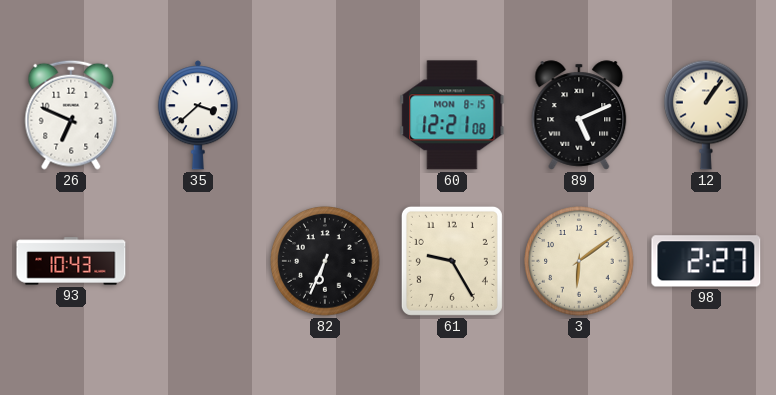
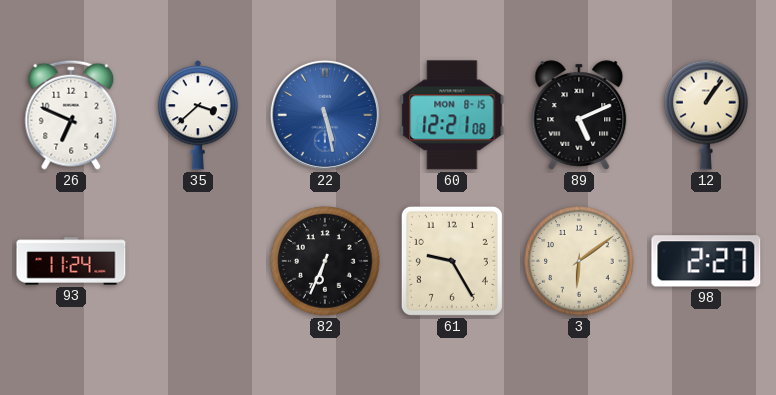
22: none -> 5:28 (325, 115)
93: 10:43 -> 11:24 (71, 261)
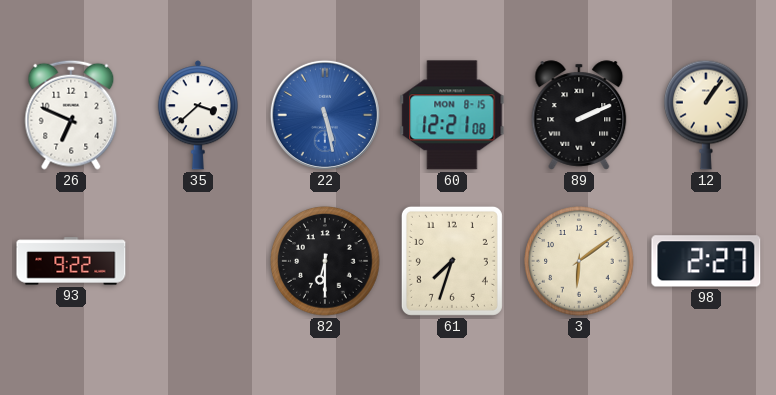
89: 5:11 -> 2:11 (579, 115)
93: 11:24 -> 9:22 (71, 261)
82: 6:34 -> 6:30 (325, 261)
61: 9:25 -> 7:33 (452, 261)
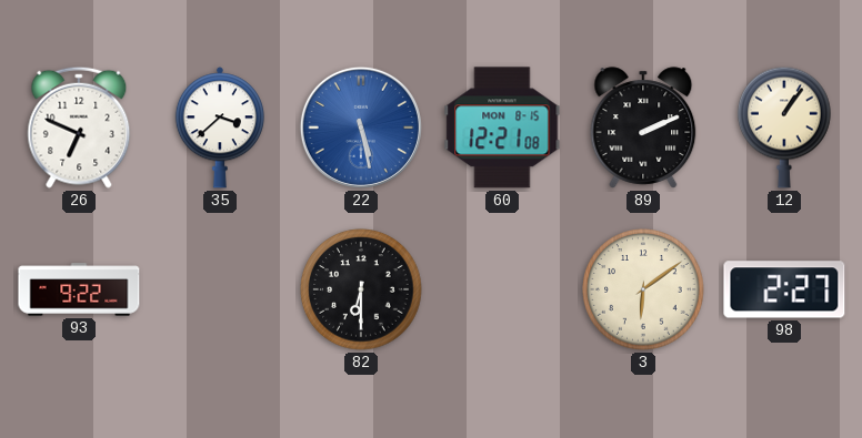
61: 7:33 -> none (452, 261)
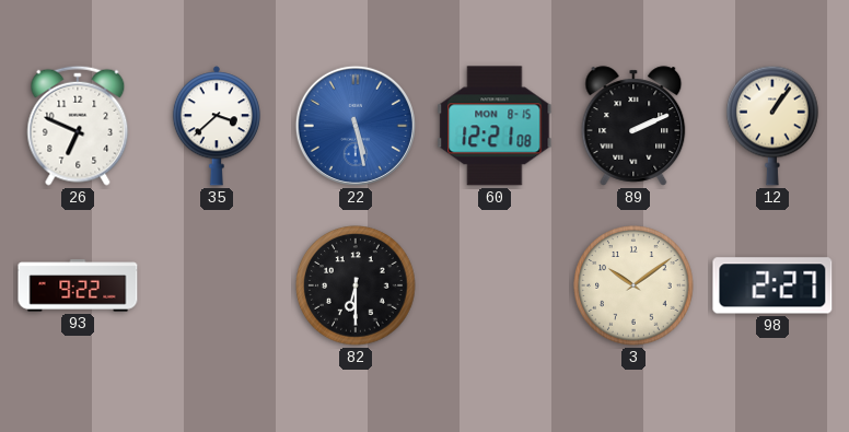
3: 6:09 -> 10:09 (633, 285)
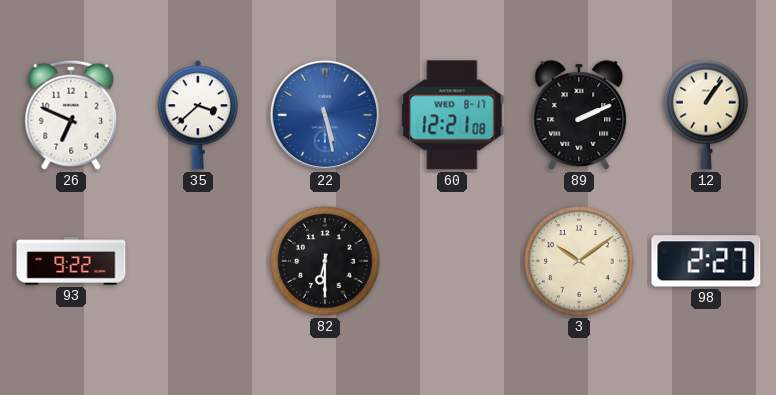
60 date: MON 8-15 -> WED 8-17 (452, 115)
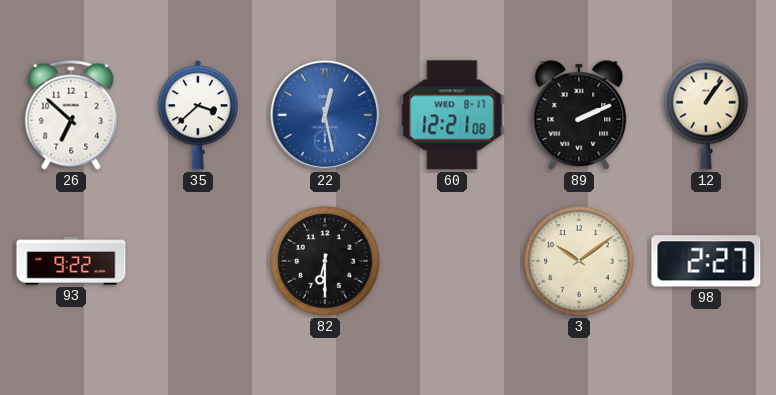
26: 6:49 -> 6:52 (71, 115)
22: 5:28 -> 12:28 (325, 115)
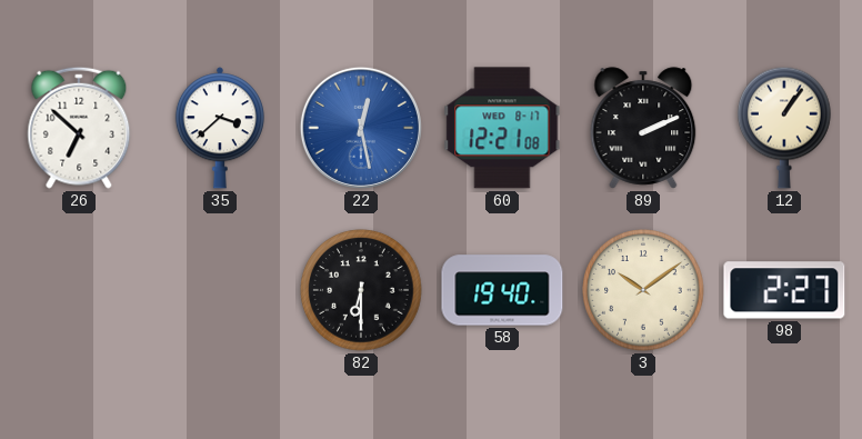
93: 9:22 -> none (71, 261)
58: none -> 19:40 (502, 290)
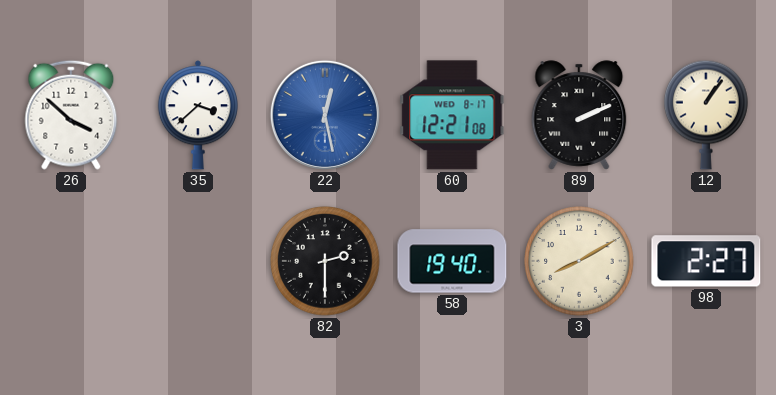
26: 6:52 -> 3:52 (71, 115)
82: 6:30 -> 2:30 (325, 261)
3: 10:09 -> 8:10 (579, 261)
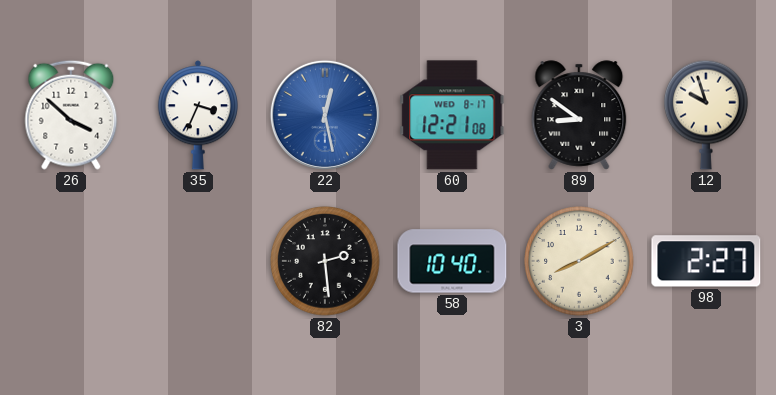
35: 3:38 -> 3:34 (198, 115)
89: 2:11 -> 8:51 (579, 115)
12: 1:06 -> 9:57 (707, 115)
82: 2:30 -> 2:29 (325, 261)
58: 19:40 -> 10:40 (452, 261)
